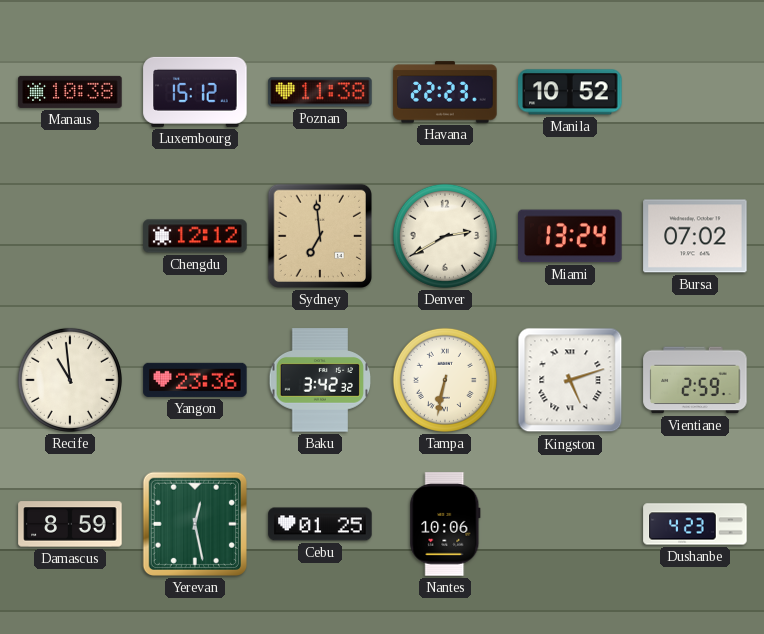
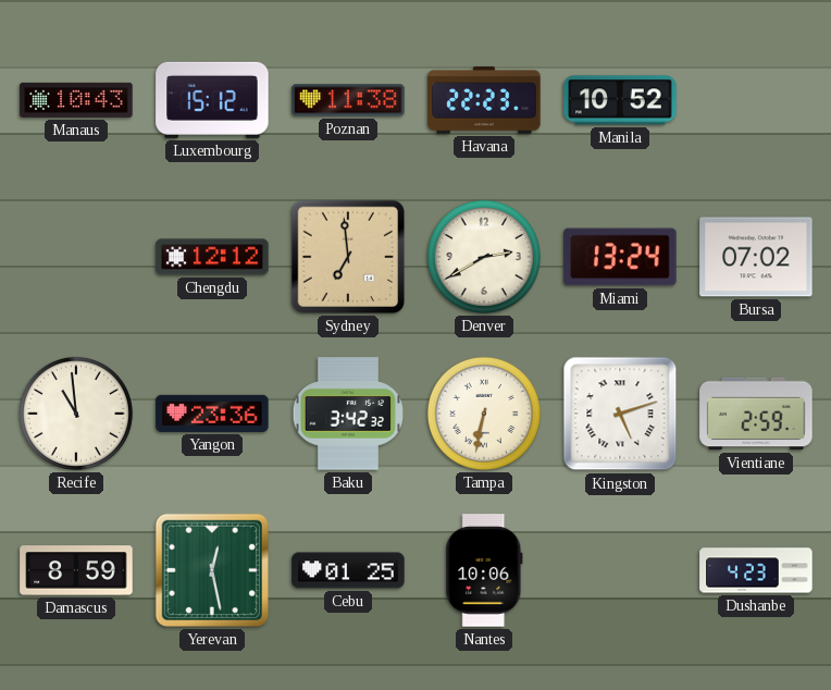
Manaus: 10:38 -> 10:43 (76, 100)
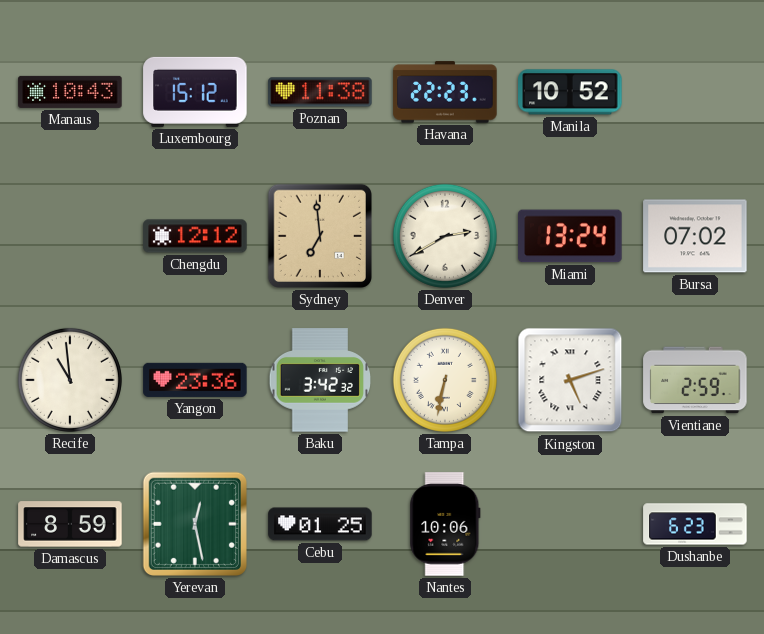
Dushanbe: 4:23 -> 6:23 (695, 524)
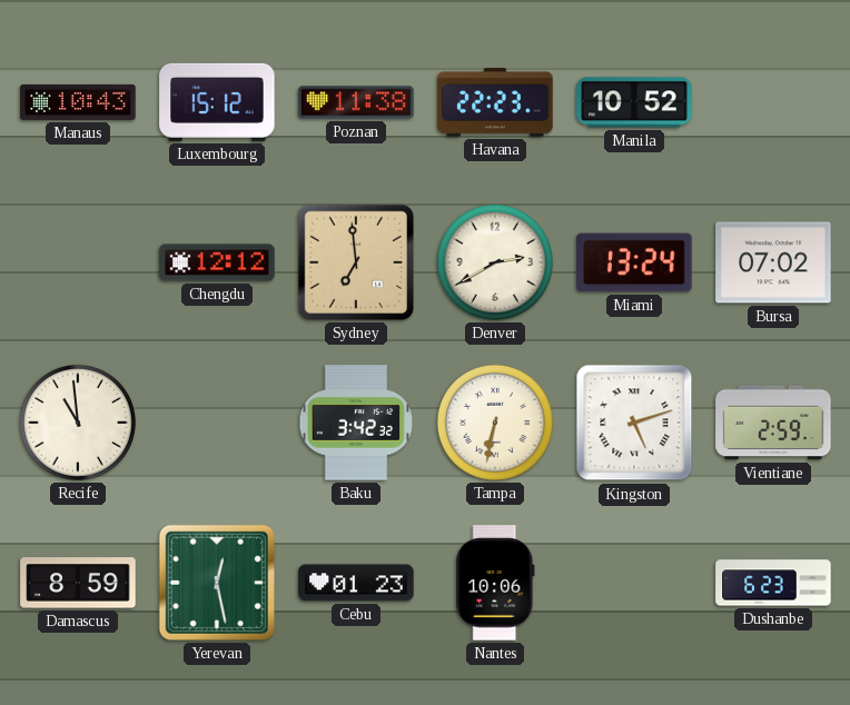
Yangon: 23:36 -> none (195, 380)
Cebu: 01:25 -> 01:23 (356, 583)
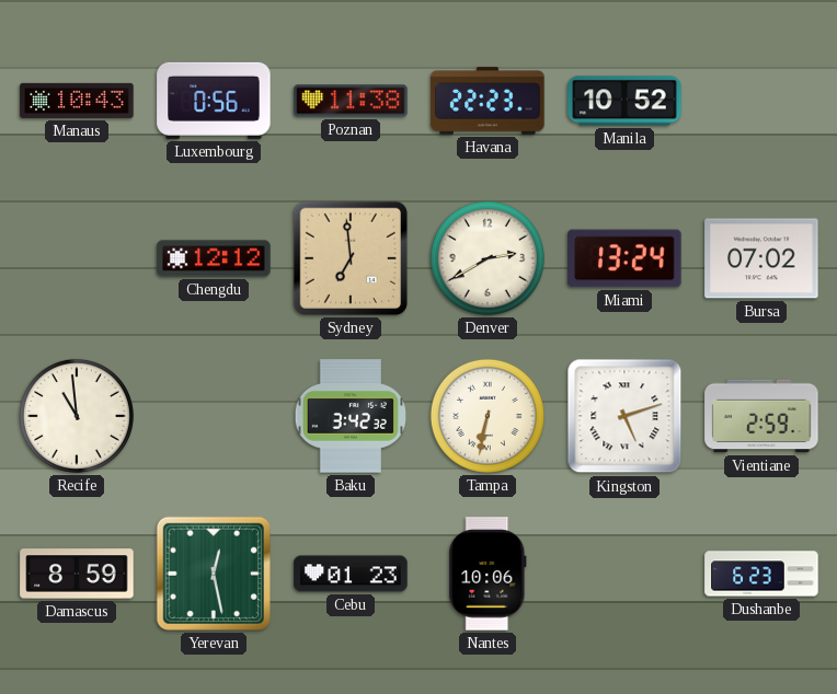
Luxembourg: 15:12 -> 0:56 (214, 101)
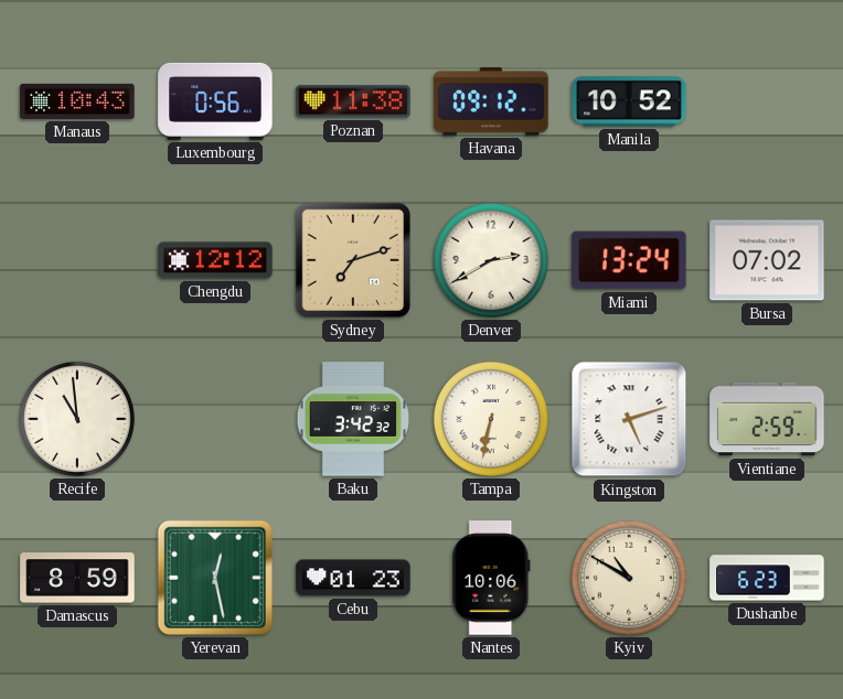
Havana: 22:23 -> 09:12 (491, 101)
Sydney: 6:59 -> 7:12 (353, 260)
Kyiv: none -> 10:50 (629, 578)
